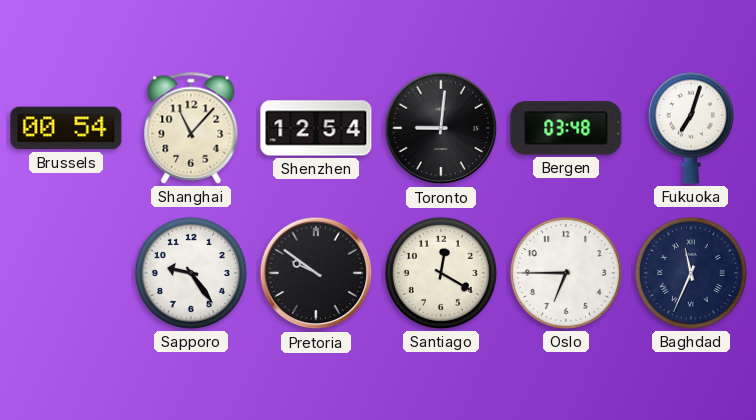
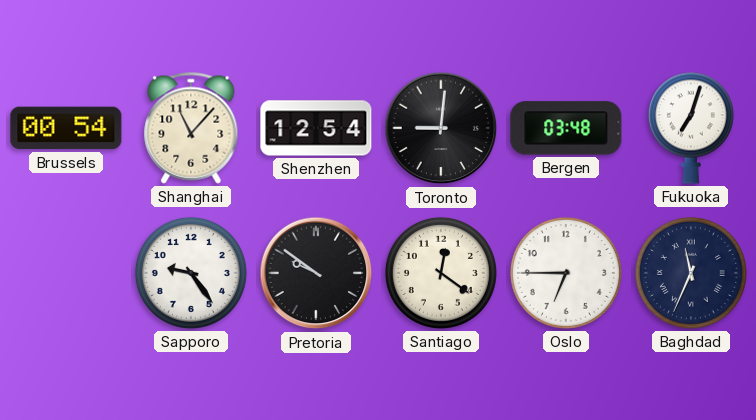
Santiago: 12:20 -> 12:21 (441, 273)
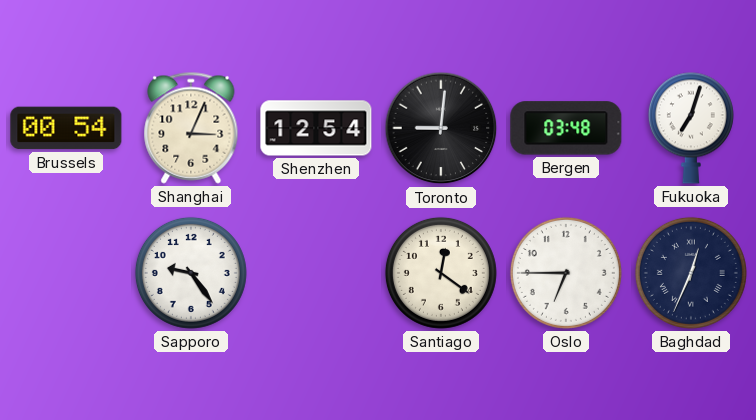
Shanghai: 11:07 -> 3:04 (191, 128)
Pretoria: 9:51 -> none (316, 273)
Baghdad: 11:34 -> 12:34 (691, 273)
